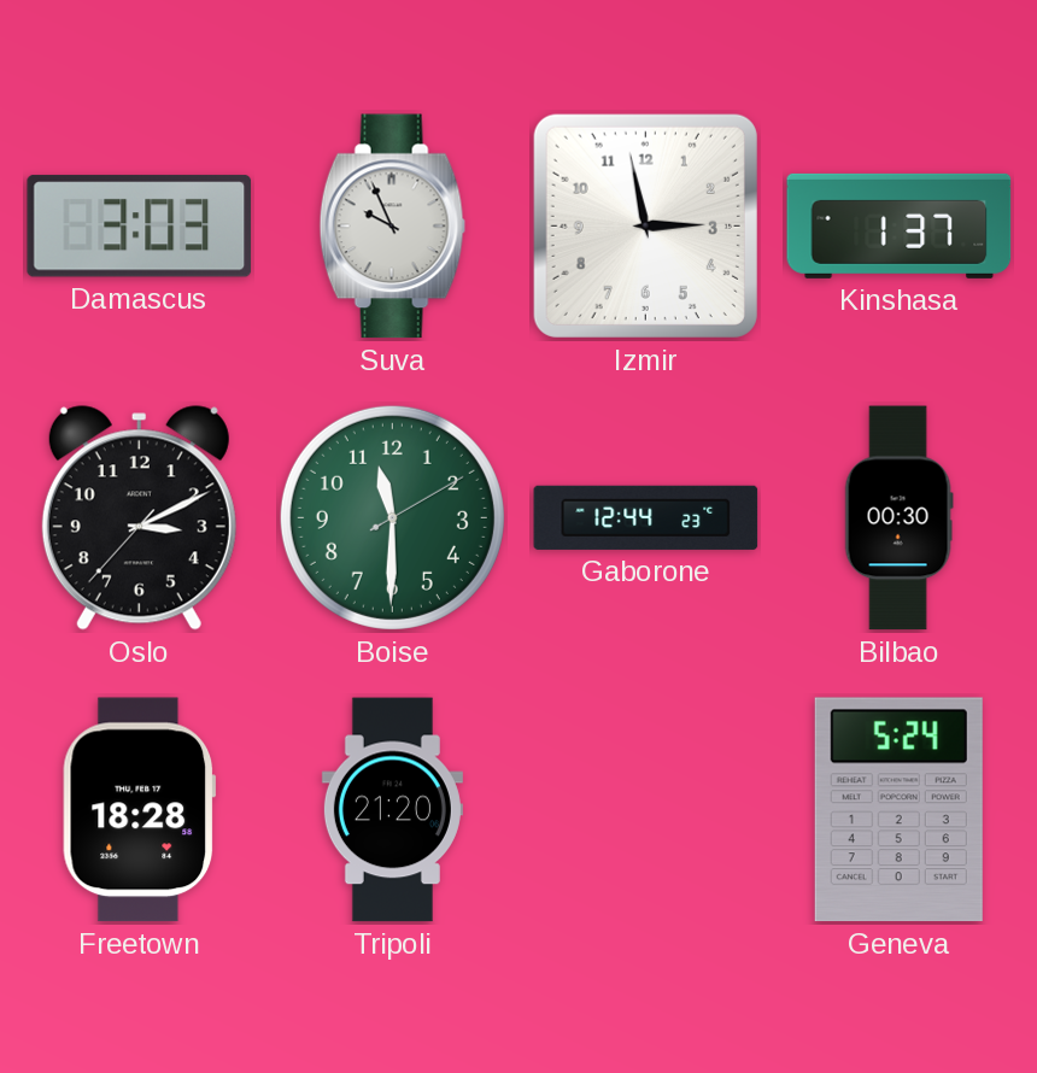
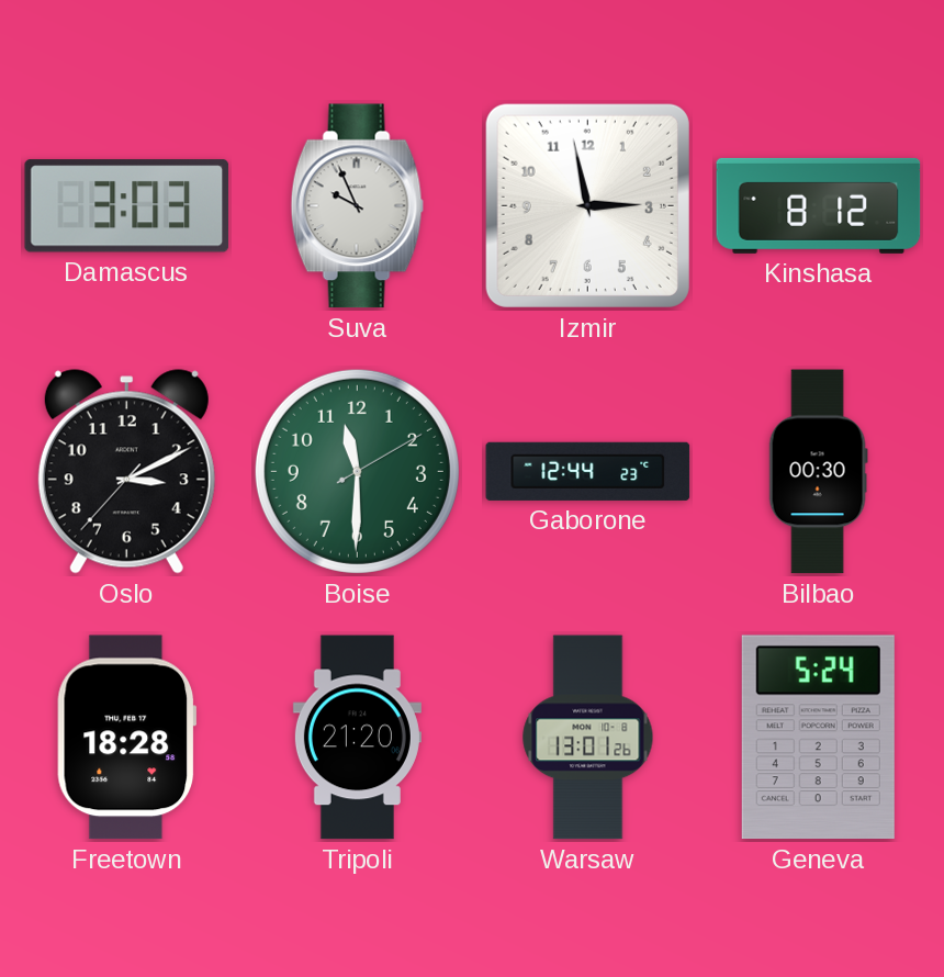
Kinshasa: 1:37 -> 8:12 (819, 205)
Warsaw: none -> 13:01 (588, 738)
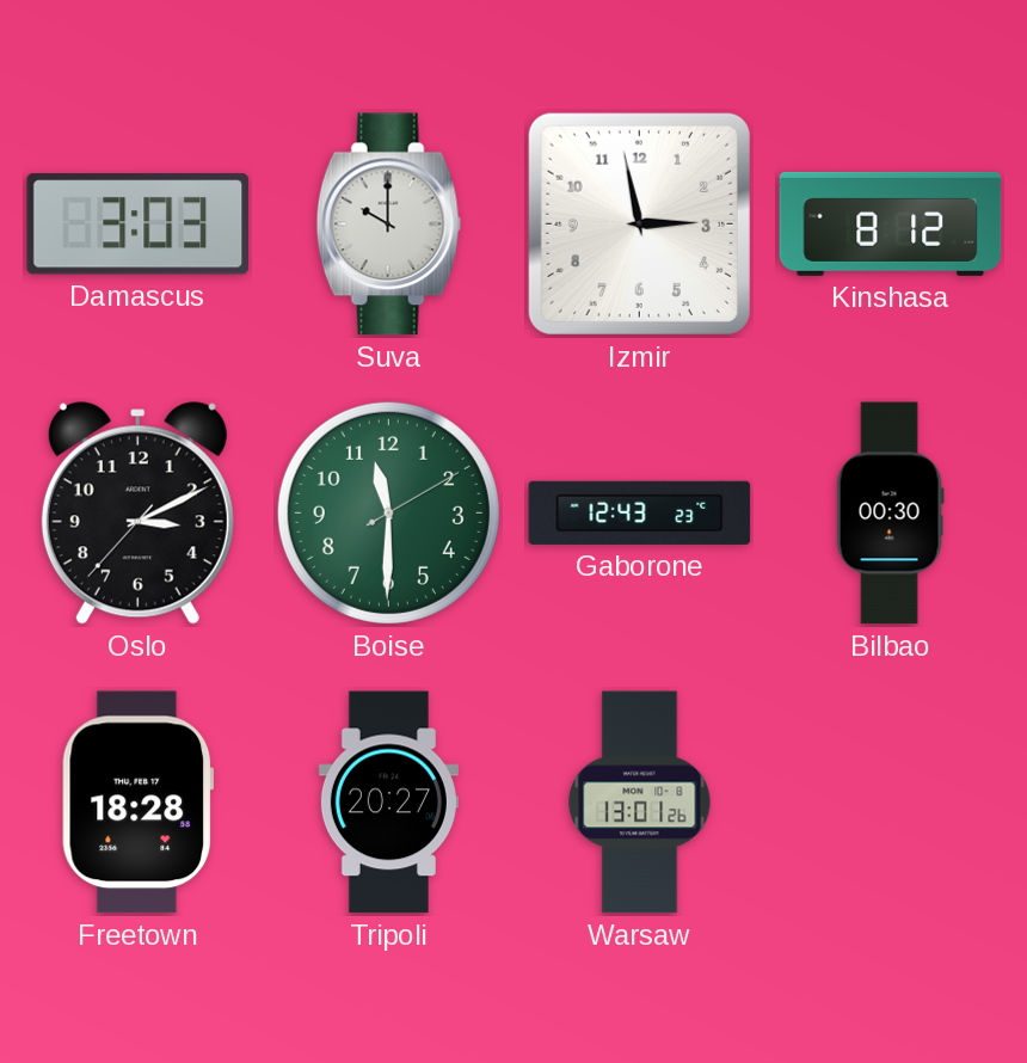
Suva: 9:56 -> 10:00 (389, 225)
Gaborone: 12:44 -> 12:43 (640, 512)
Tripoli: 21:20 -> 20:27 (388, 803)
Geneva: 5:24 -> none (818, 738)
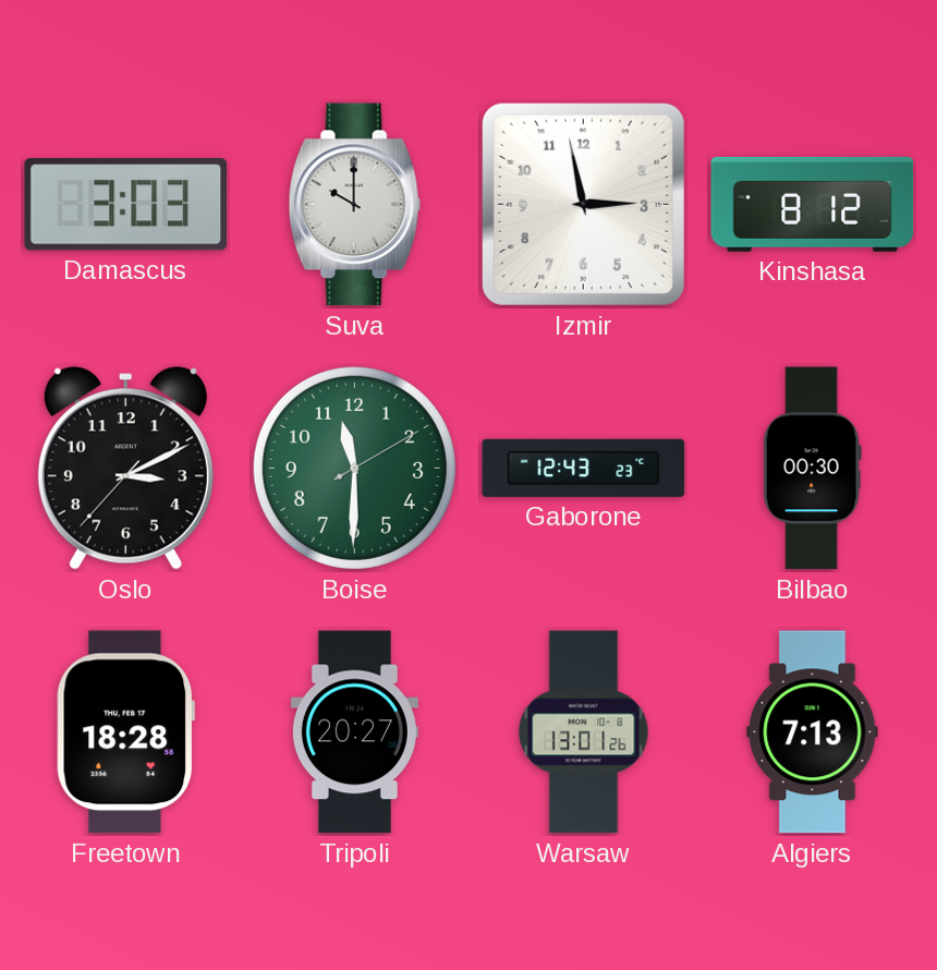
Algiers: none -> 7:13 (813, 732)
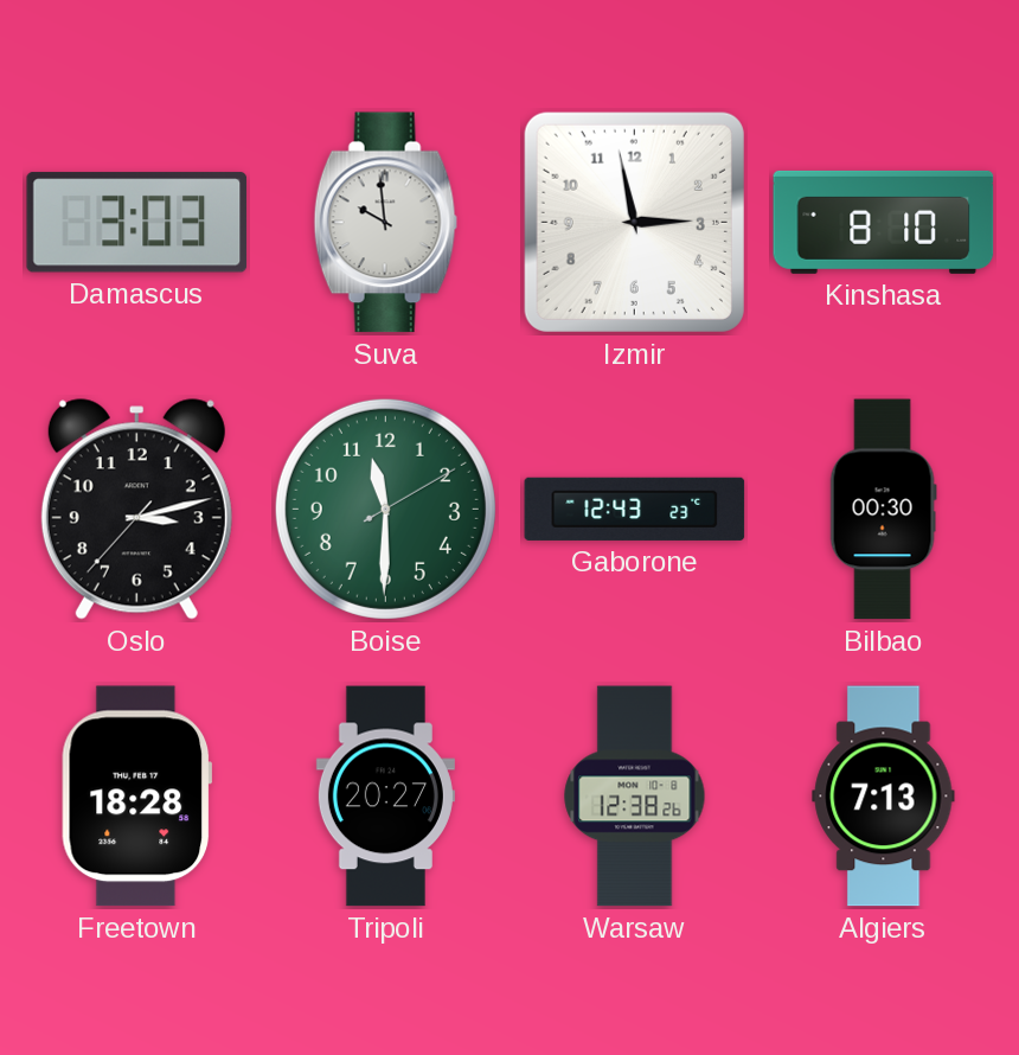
Suva: 10:00 -> 9:59 (386, 223)
Kinshasa: 8:12 -> 8:10 (884, 222)
Oslo: 3:10 -> 3:12 (136, 510)
Warsaw: 13:01 -> 12:38 (635, 797)
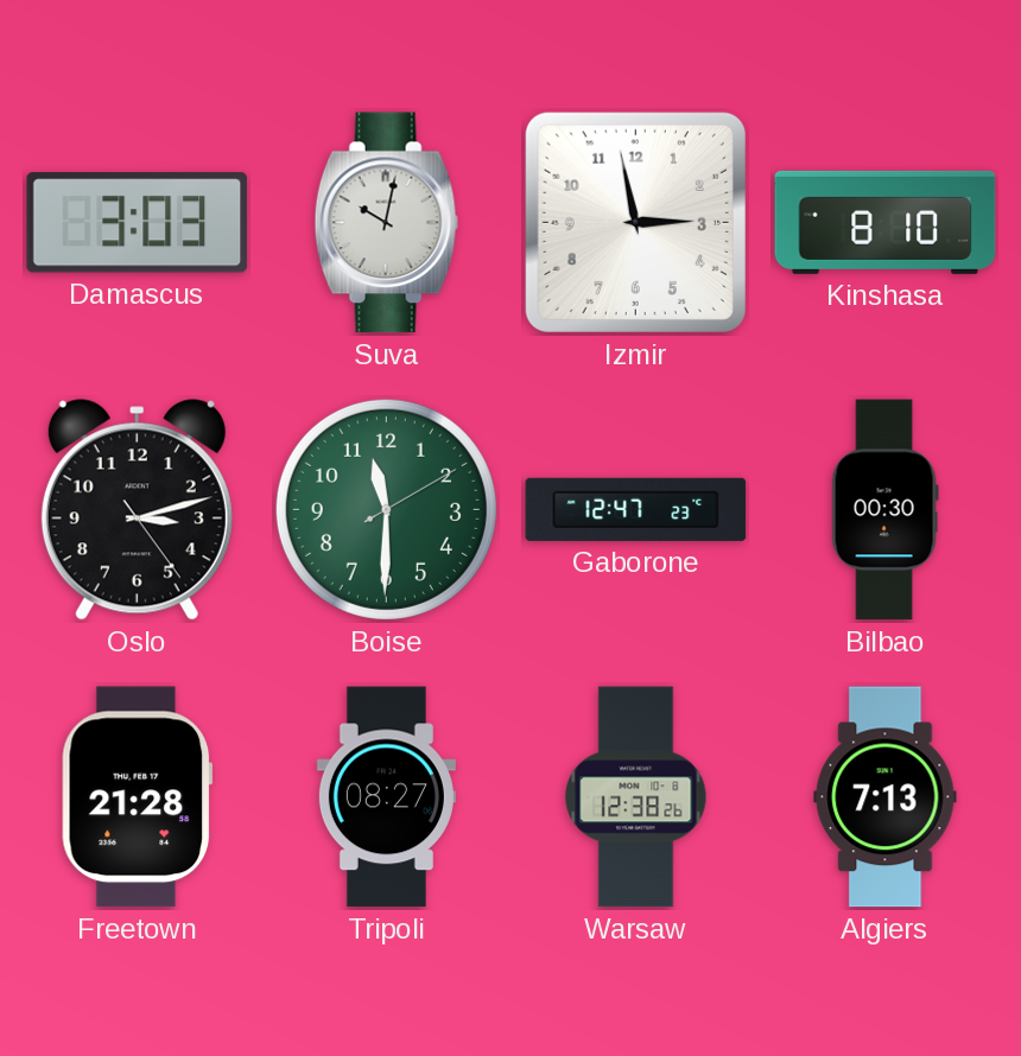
Suva: 9:59 -> 10:02 (387, 223)
Oslo: 3:12:37 -> 3:12:24 (137, 510)
Gaborone: 12:43 -> 12:47 (636, 509)
Freetown: 18:28 -> 21:28 (137, 797)
Tripoli: 20:27 -> 08:27 (386, 797)
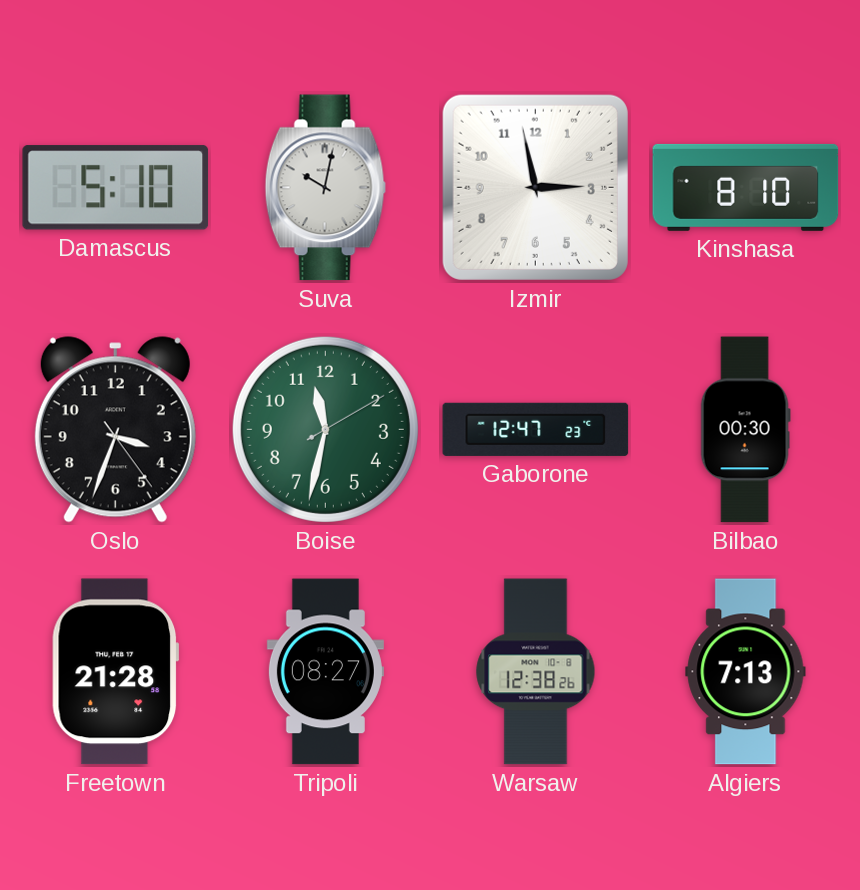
Damascus: 3:03 -> 5:10 (116, 188)
Oslo: 3:12 -> 3:33 (115, 430)
Boise: 11:30 -> 11:32 (325, 429)
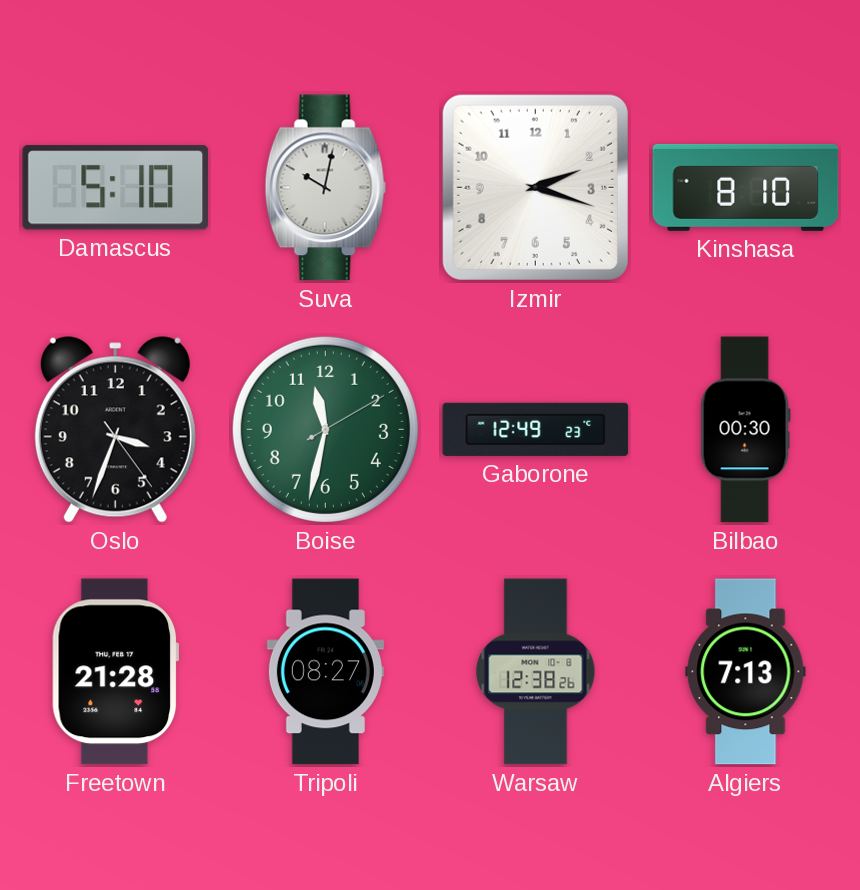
Izmir: 2:58 -> 2:18 (535, 187)
Gaborone: 12:47 -> 12:49 (536, 429)
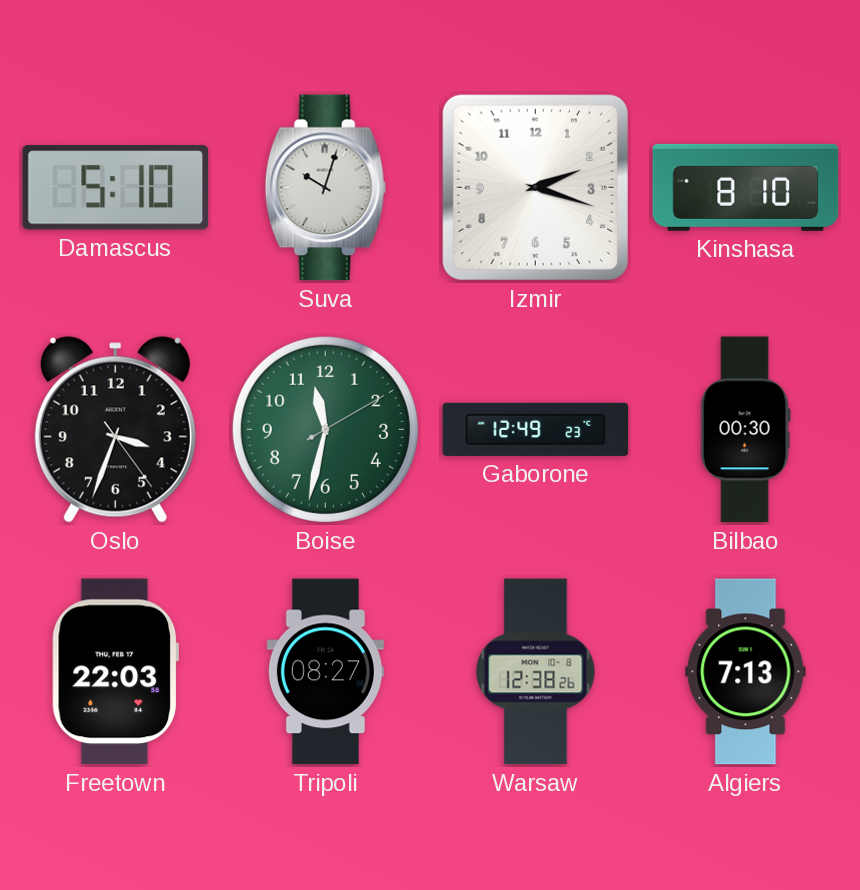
Suva: 10:02 -> 10:03 (326, 188)
Freetown: 21:28 -> 22:03 (115, 672)
